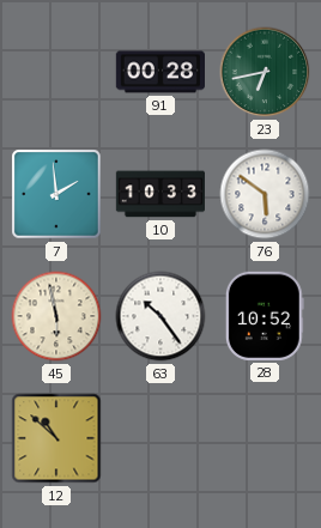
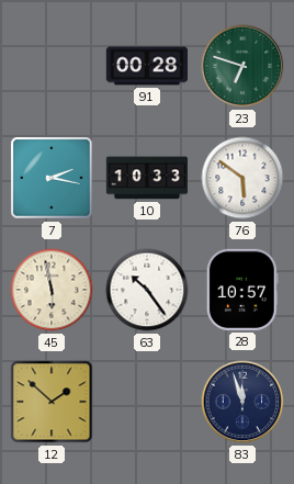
23: 6:43 -> 6:48 (242, 66)
7: 1:59 -> 2:17 (52, 178)
28: 10:52 -> 10:57 (242, 290)
12: 10:52 -> 1:52 (52, 402)
83: none -> 11:57 (242, 402)
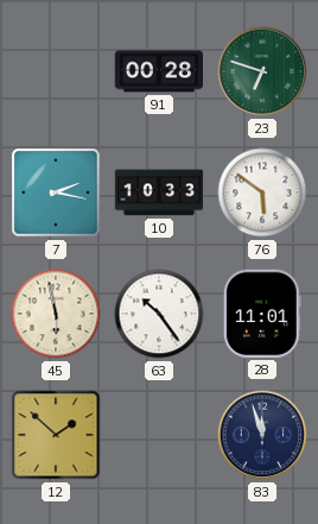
28: 10:57 -> 11:01 (262, 314)
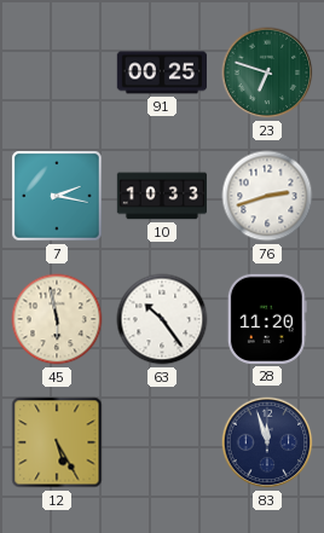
91: 00:28 -> 00:25 (161, 73)
76: 5:51 -> 2:42 (267, 196)
28: 11:01 -> 11:20 (267, 319)
12: 1:52 -> 5:25 (57, 442)
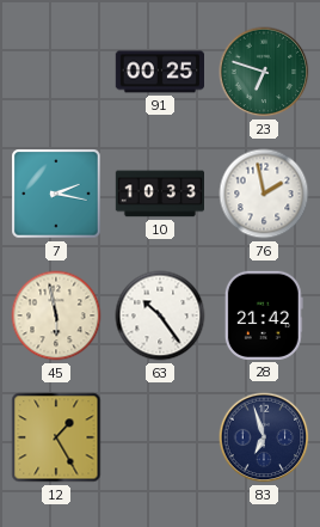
76: 2:42 -> 1:58 (264, 194)
28: 11:20 -> 21:42 (264, 315)
12: 5:25 -> 1:25 (56, 437)
83: 11:57 -> 6:57 (264, 437)
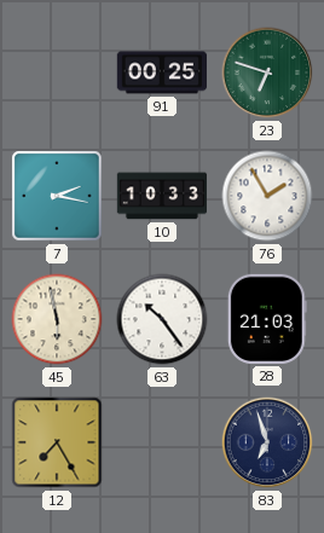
76: 1:58 -> 1:55 (267, 196)
28: 21:42 -> 21:03 (267, 319)
12: 1:25 -> 7:25 (57, 442)
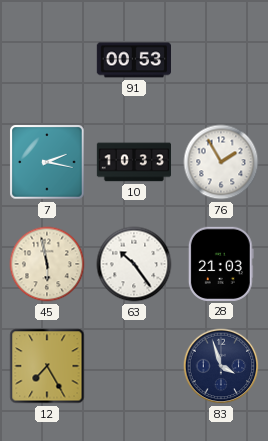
91: 00:25 -> 00:53 (133, 60)
23: 6:48 -> none (267, 73)
83: 6:57 -> 3:57 (221, 366)
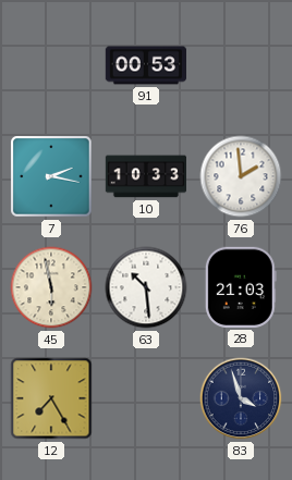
76: 1:55 -> 1:59 (241, 176)
63: 10:24 -> 10:29 (146, 287)
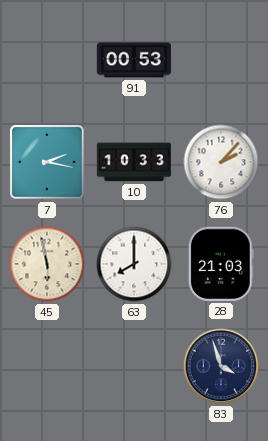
76: 1:59 -> 2:07 (221, 162)
63: 10:29 -> 8:00 (134, 264)
12: 7:25 -> none (51, 398)
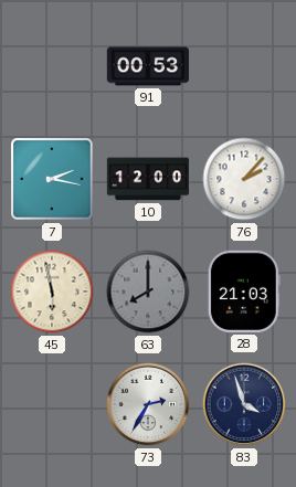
10: 10:33 -> 12:00 (147, 179)
63 dial: white -> grey (148, 292)
73: none -> 2:35 (148, 404)
